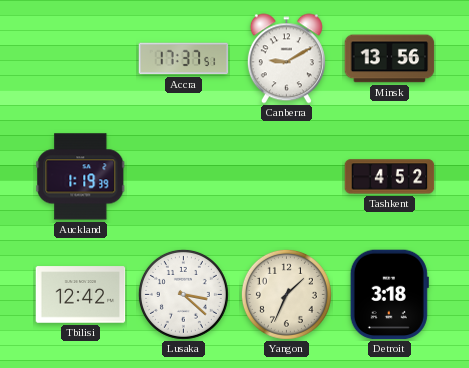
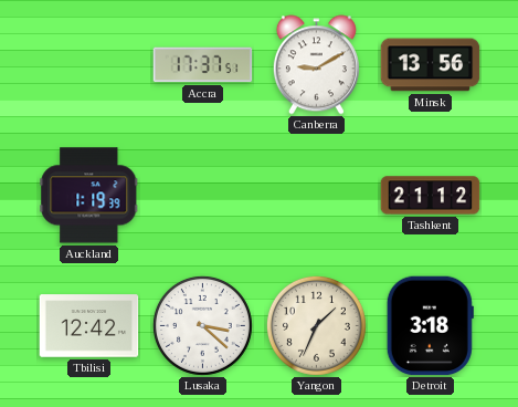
Tashkent: 4:52 -> 21:12 (431, 196)
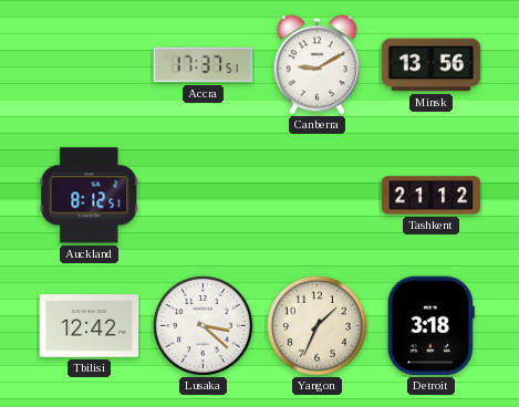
Auckland: 1:19 -> 8:12 (90, 196)
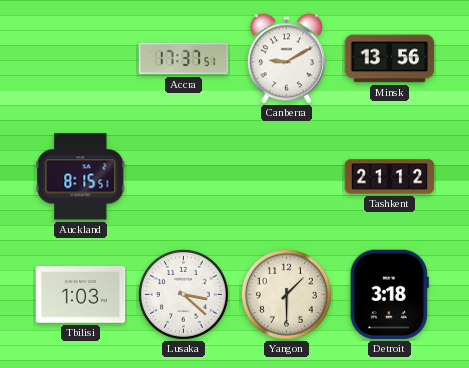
Auckland: 8:12 -> 8:15 (81, 177)
Tbilisi: 12:42 -> 1:03 (81, 295)
Yangon: 1:34 -> 1:30 (286, 294)
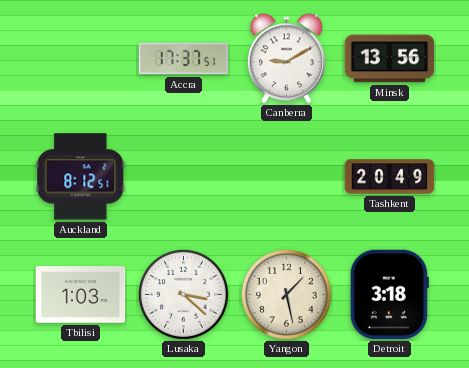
Auckland: 8:15 -> 8:12 (81, 177)
Tashkent: 21:12 -> 20:49 (390, 177)
Yangon: 1:30 -> 1:28 (286, 294)
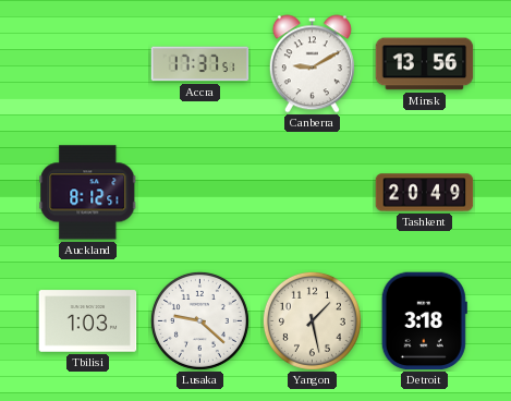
Lusaka: 3:22 -> 9:22 (199, 320)
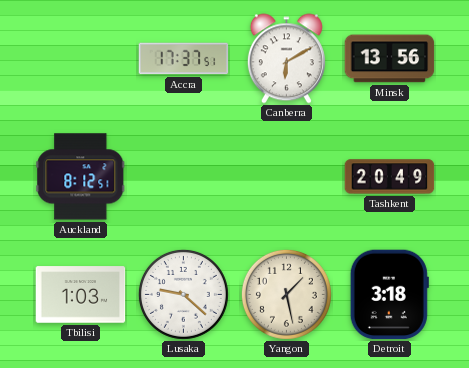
Canberra: 9:10 -> 6:10 (286, 59)
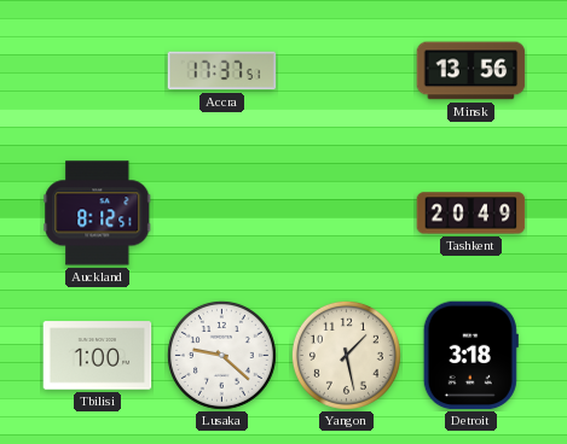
Canberra: 6:10 -> none (286, 59)
Tbilisi: 1:03 -> 1:00 (98, 356)
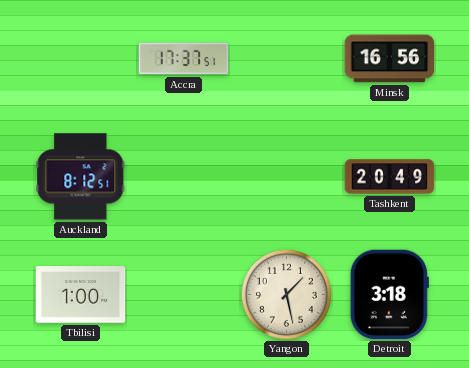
Minsk: 13:56 -> 16:56 (390, 59)
Lusaka: 9:22 -> none (221, 355)
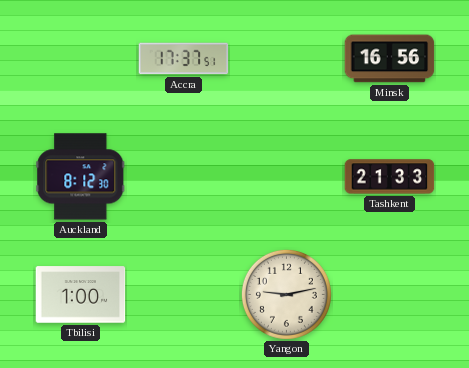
Auckland: 8:12:51 -> 8:12:30 (81, 177)
Tashkent: 20:49 -> 21:33 (390, 177)
Yangon: 1:28 -> 9:13 (286, 294)
Detroit: 3:18 -> none (389, 295)
